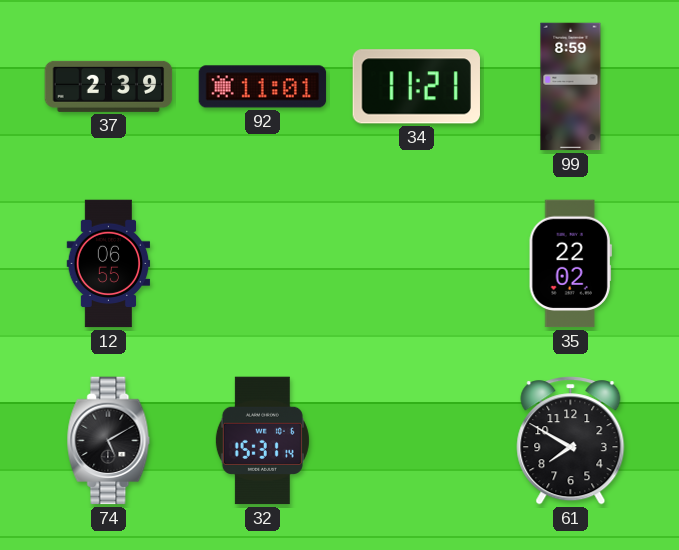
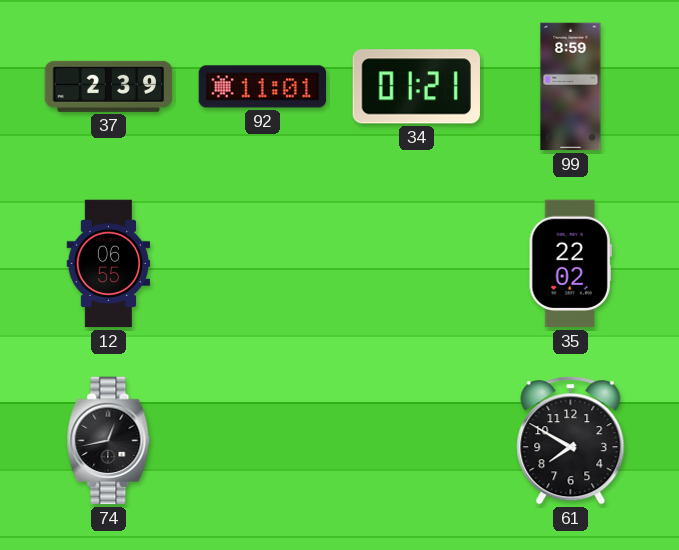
34: 11:21 -> 01:21 (416, 87)
74: 5:10 -> 12:43 (109, 441)
32: 15:31 -> none (262, 441)
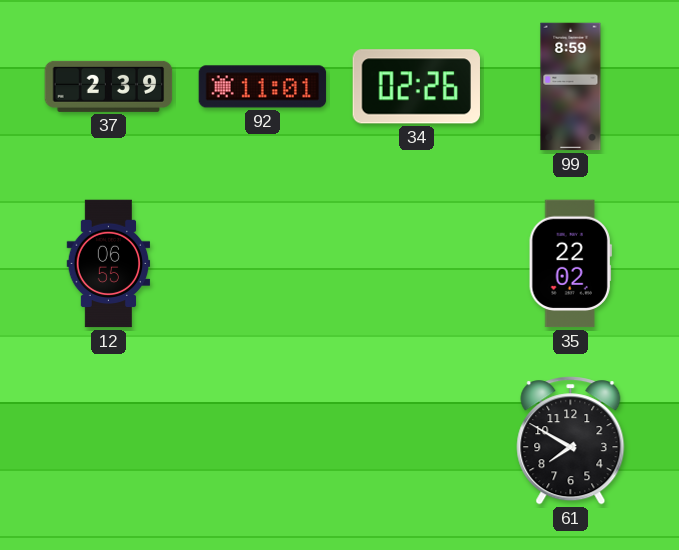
34: 01:21 -> 02:26 (416, 87)
74: 12:43 -> none (109, 441)
